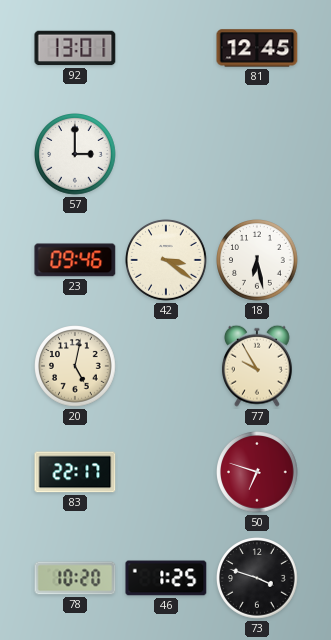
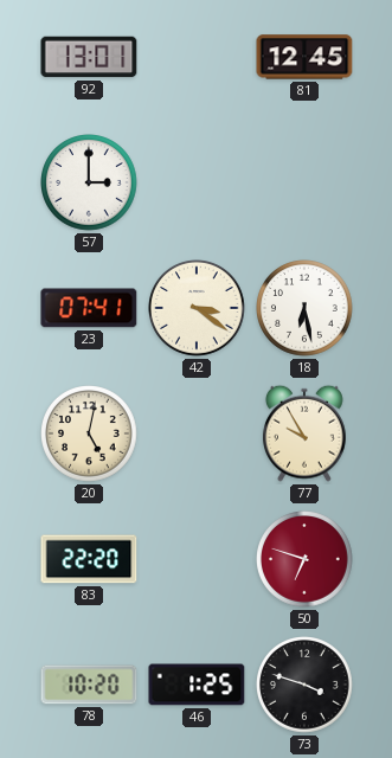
23: 09:46 -> 07:41 (89, 308)
83: 22:17 -> 22:20 (89, 559)
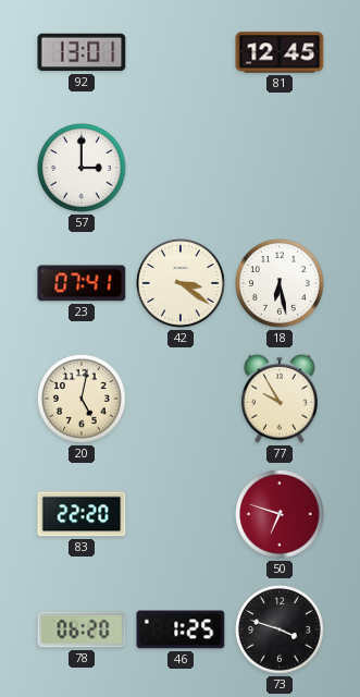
78: 10:20 -> 06:20 (82, 629)
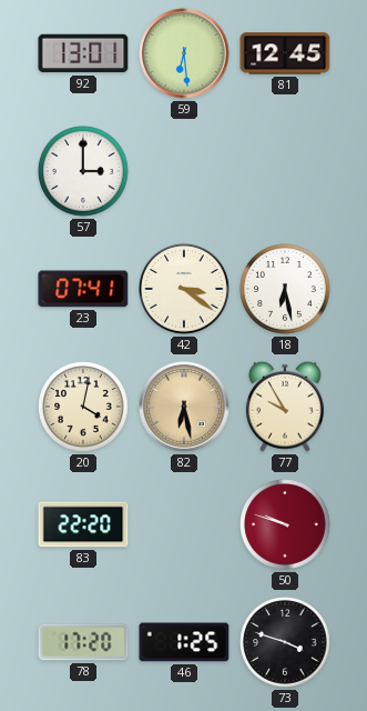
59: none -> 6:29 (184, 53)
20: 5:02 -> 4:02 (84, 408)
82: none -> 6:28 (184, 407)
50: 6:48 -> 9:48 (286, 525)
78: 06:20 -> 17:20 (83, 642)
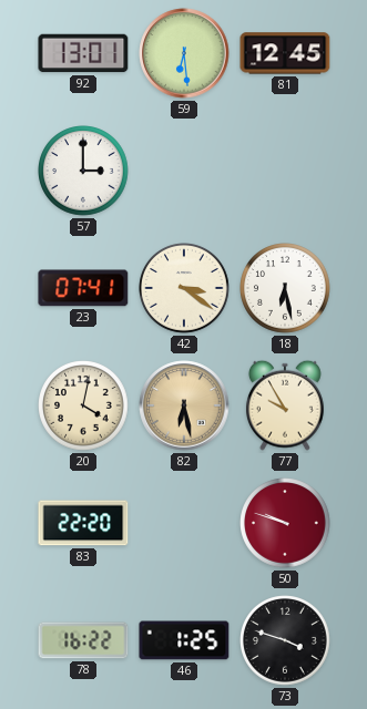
78: 17:20 -> 16:22 (83, 640)
